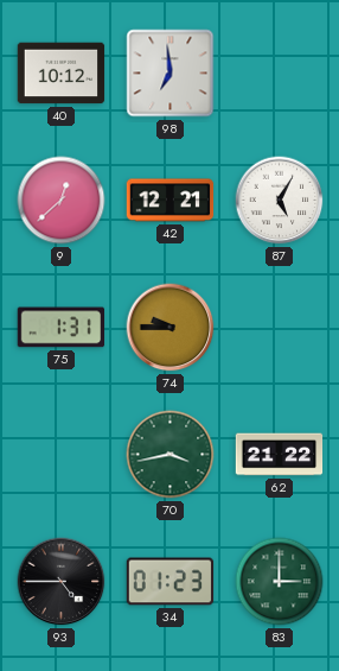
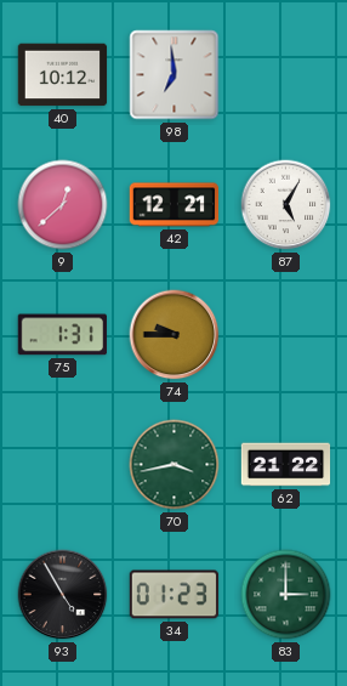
93: 4:45 -> 4:55 (63, 595)
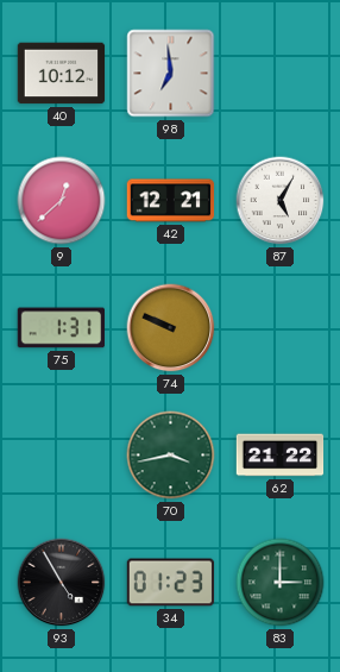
74: 9:45 -> 9:49 (171, 328)
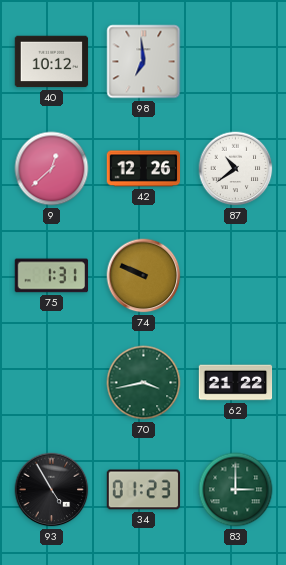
42: 12:21 -> 12:26 (144, 169)
87: 5:05 -> 10:39 (236, 169)
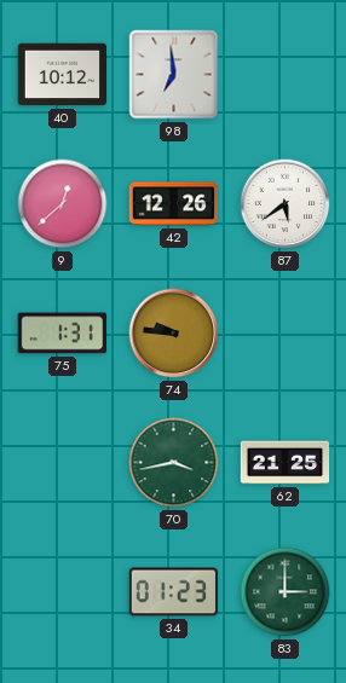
87: 10:39 -> 5:39 (286, 204)
74: 9:49 -> 9:46 (174, 334)
62: 21:22 -> 21:25 (286, 463)
93: 4:55 -> none (52, 490)
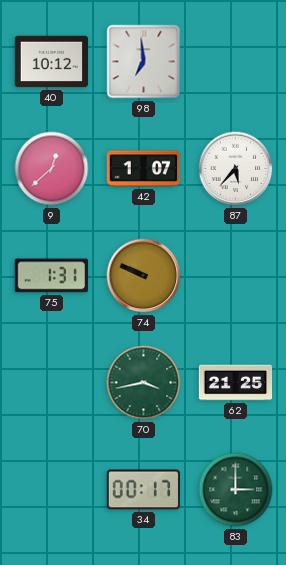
42: 12:26 -> 1:07 (144, 169)
87: 5:39 -> 5:37 (236, 169)
74: 9:46 -> 9:49 (144, 276)
34: 01:23 -> 00:17 (144, 490)
